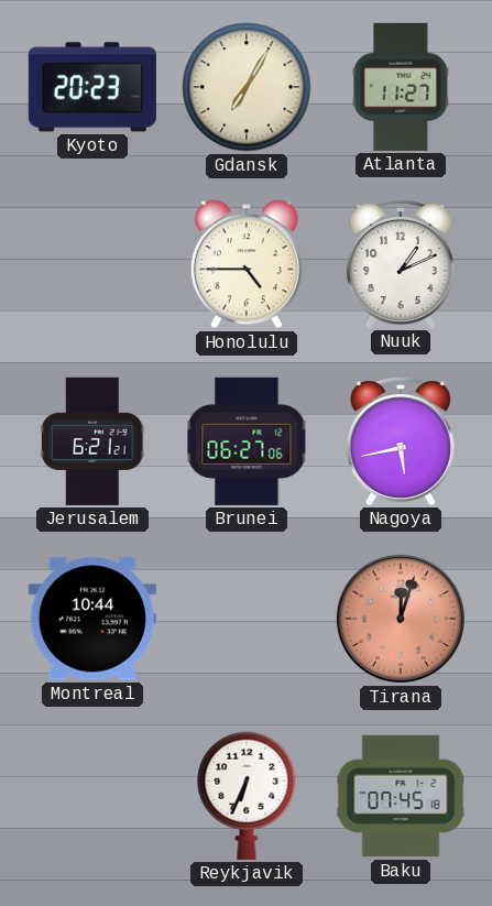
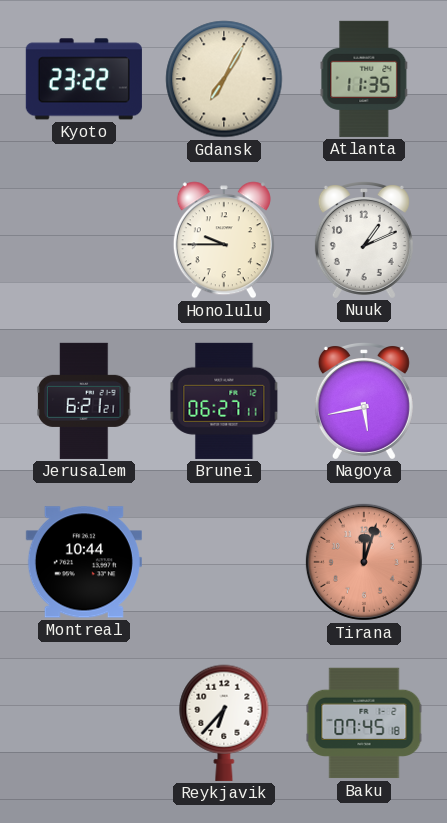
Kyoto: 20:23 -> 23:22 (84, 79)
Atlanta: 11:27 -> 11:35 (364, 79)
Honolulu: 4:45 -> 9:45 (224, 240)
Brunei: 06:27:06 -> 06:27:11 (224, 401)
Reykjavik: 6:34 -> 6:37 (224, 723)
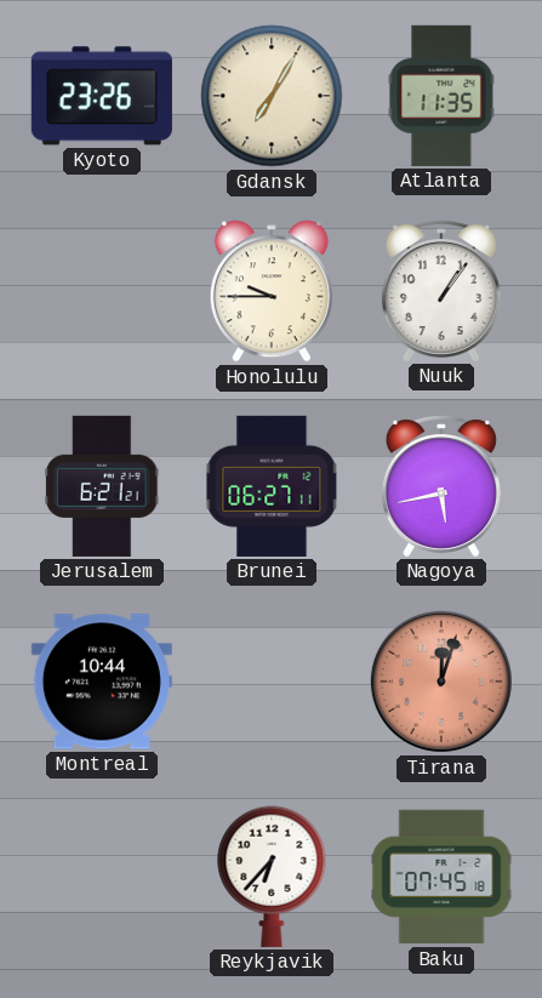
Kyoto: 23:22 -> 23:26 (102, 96)
Nuuk: 1:11 -> 1:06 (441, 291)
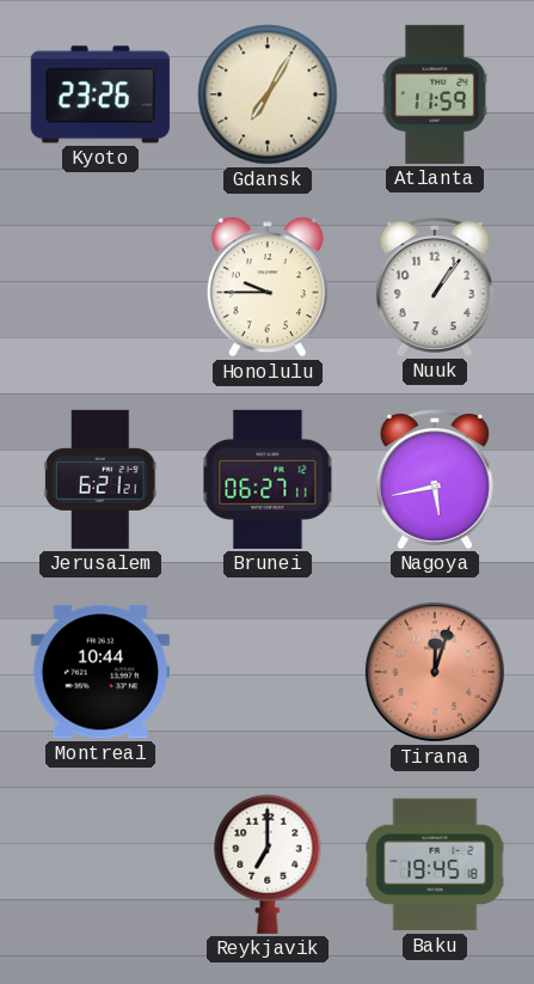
Atlanta: 11:35 -> 11:59 (435, 94)
Reykjavik: 6:37 -> 7:00 (268, 864)
Baku: 07:45 -> 19:45 (435, 864)
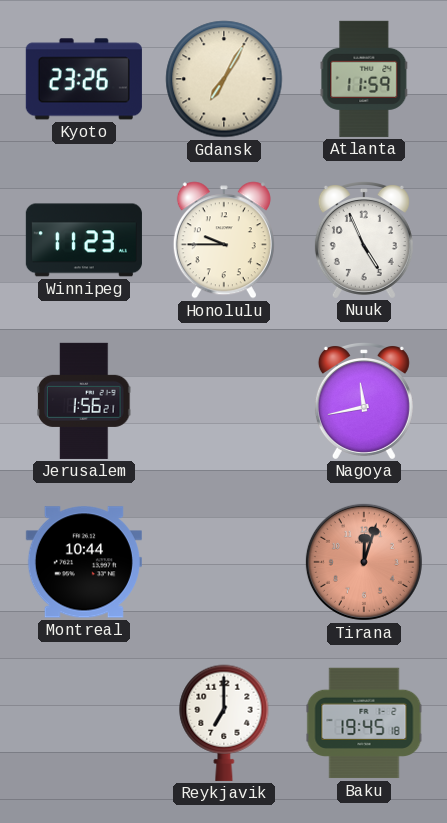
Winnipeg: none -> 11:23 (84, 240)
Nuuk: 1:06 -> 4:56 (364, 240)
Jerusalem: 6:21 -> 1:56 (85, 401)
Brunei: 06:27 -> none (268, 479)
Nagoya: 5:43 -> 11:43 (364, 401)
